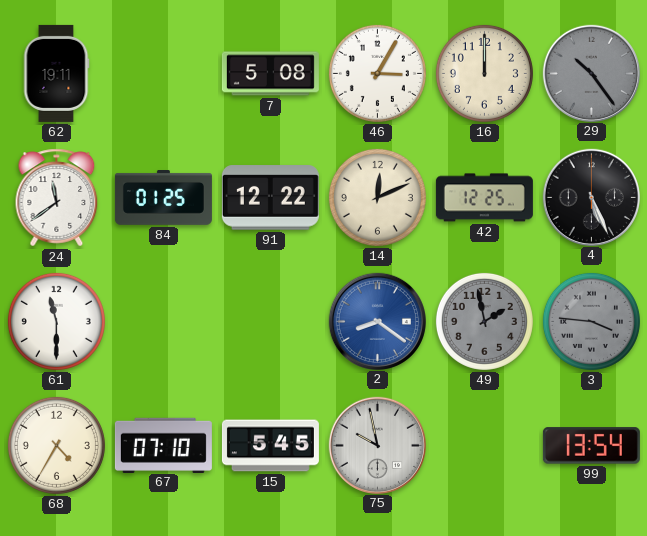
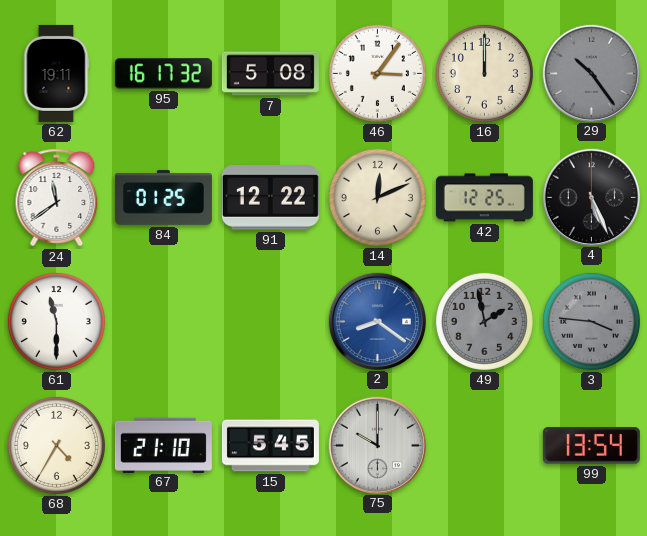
95: none -> 16:17 (163, 74)
46: 3:05 -> 3:06 (377, 73)
67: 07:10 -> 21:10 (163, 445)
75: 9:58 -> 10:00 (377, 445)
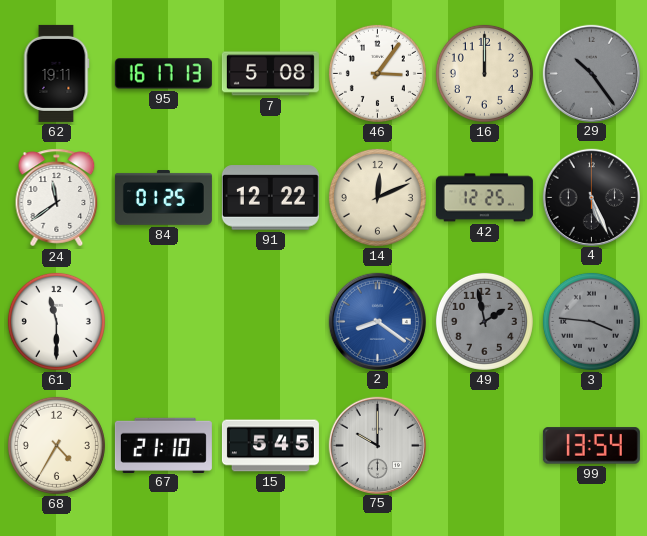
95: 16:17:32 -> 16:17:13 (163, 74)
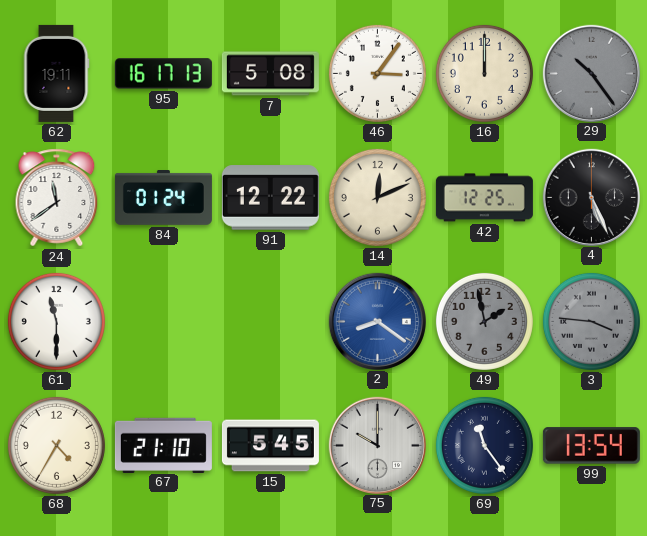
84: 01:25 -> 01:24 (163, 198)
69: none -> 11:24 (484, 445)
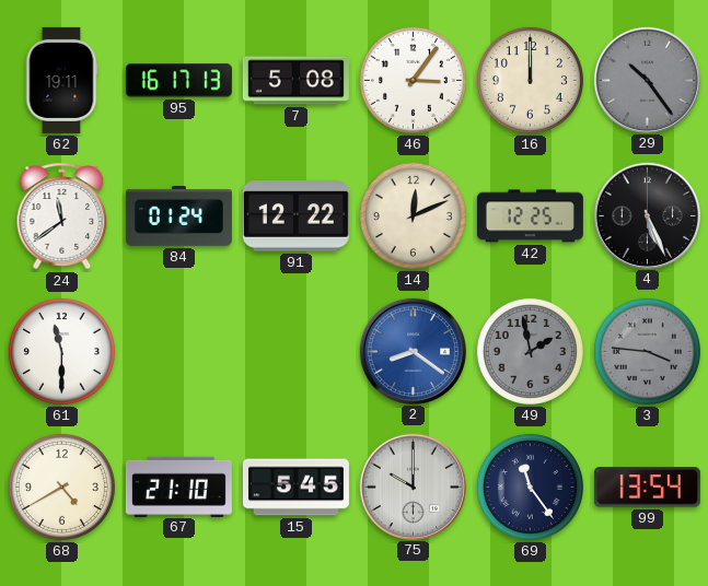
68: 4:35 -> 4:40 (61, 487)
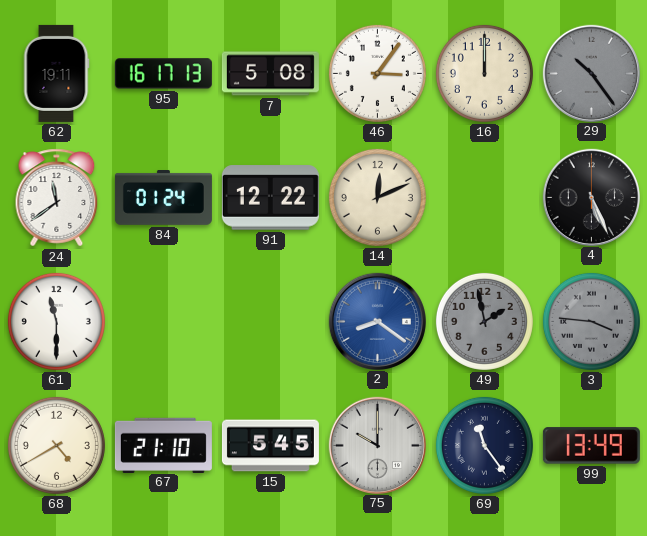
42: 12:25 -> none (530, 216)
99: 13:54 -> 13:49 (591, 446)
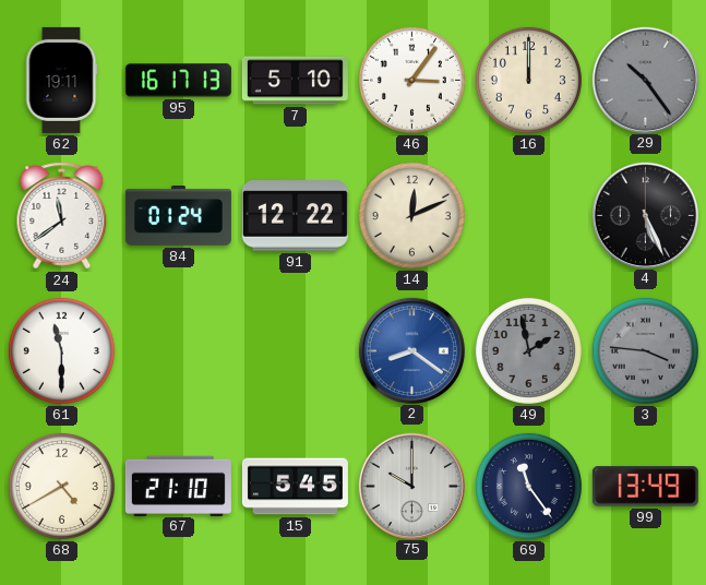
7: 5:08 -> 5:10 (295, 81)
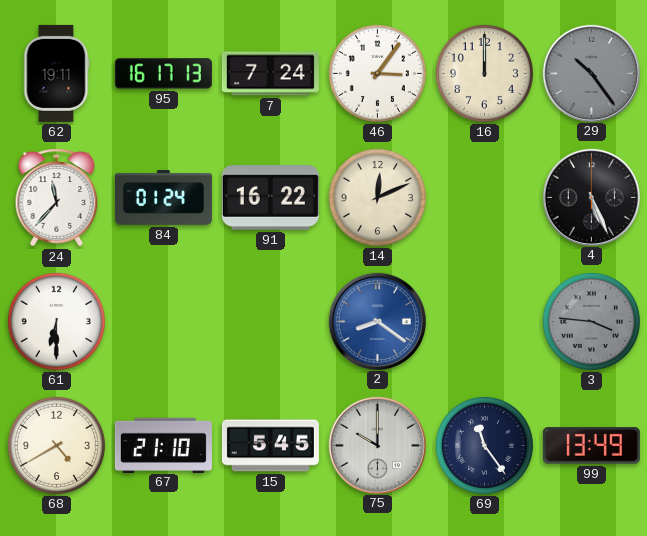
7: 5:10 -> 7:24 (270, 74)
24: 11:39 -> 11:37 (57, 198)
91: 12:22 -> 16:22 (270, 198)
61: 11:30 -> 6:30 (56, 321)
49: 1:58 -> none (528, 350)
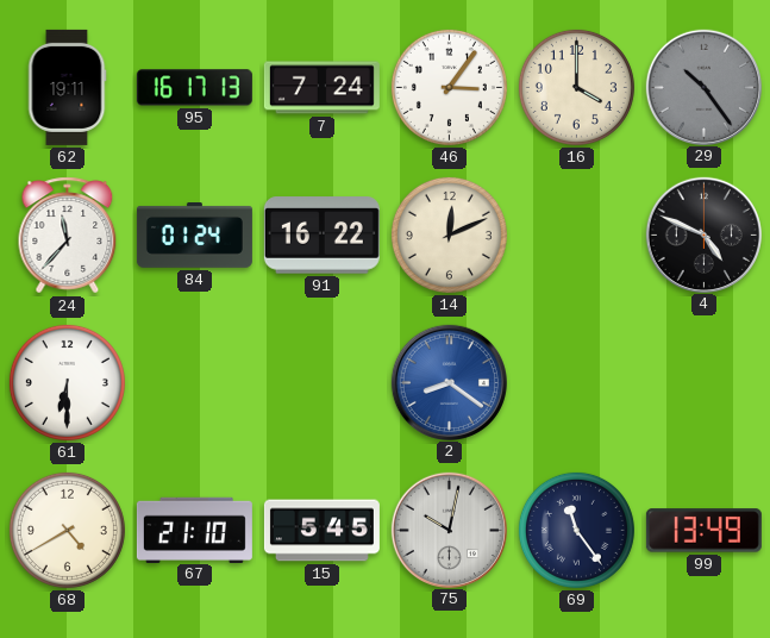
16: 12:00 -> 4:00 (576, 87)
4: 5:26 -> 4:49 (703, 234)
3: 3:46 -> none (591, 321)
75: 10:00 -> 10:02 (449, 530)
